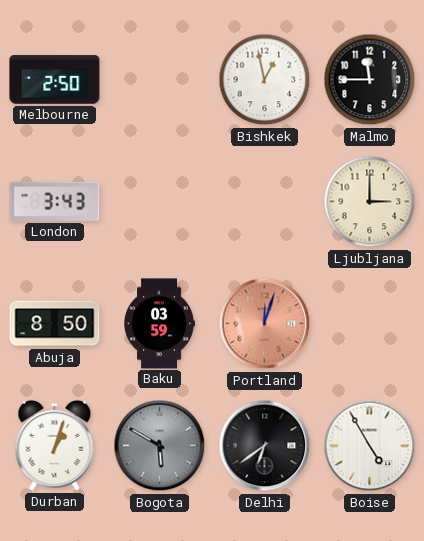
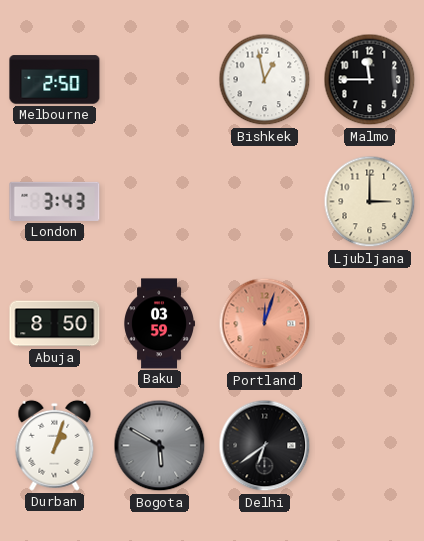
Boise: 4:55 -> none (370, 446)
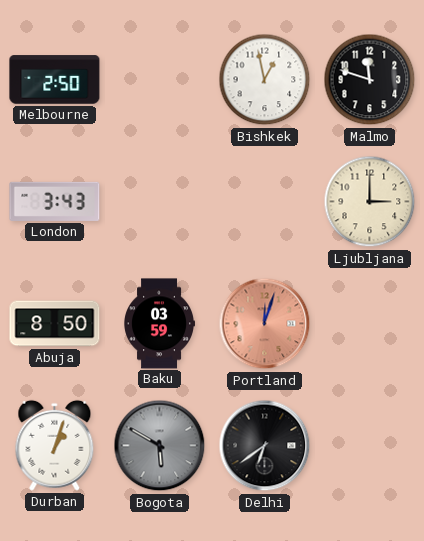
Malmo: 11:45 -> 11:48 (370, 80)
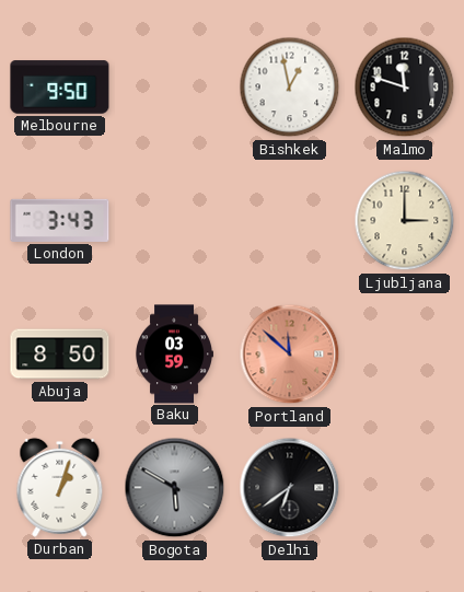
Melbourne: 2:50 -> 9:50 (60, 88)
Portland: 12:03 -> 11:52 (290, 355)
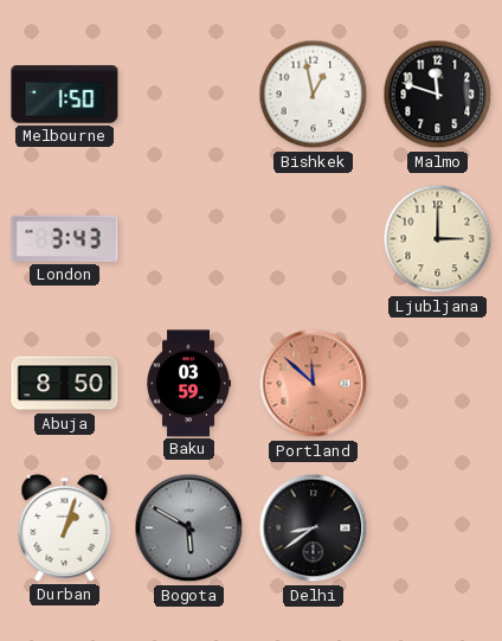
Melbourne: 9:50 -> 1:50 (65, 95)
Delhi: 6:39 -> 8:39 (314, 528)
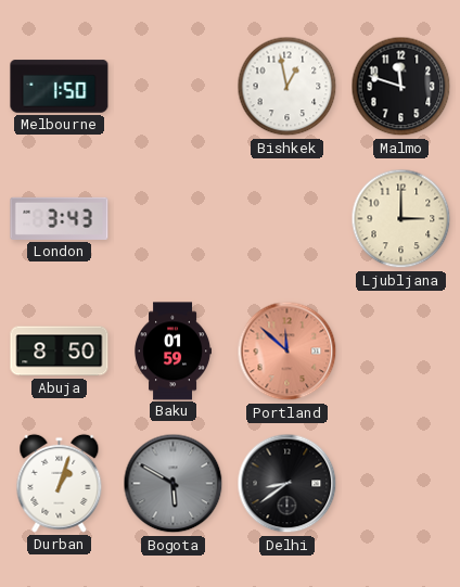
Baku: 03:59 -> 01:59 (173, 352)
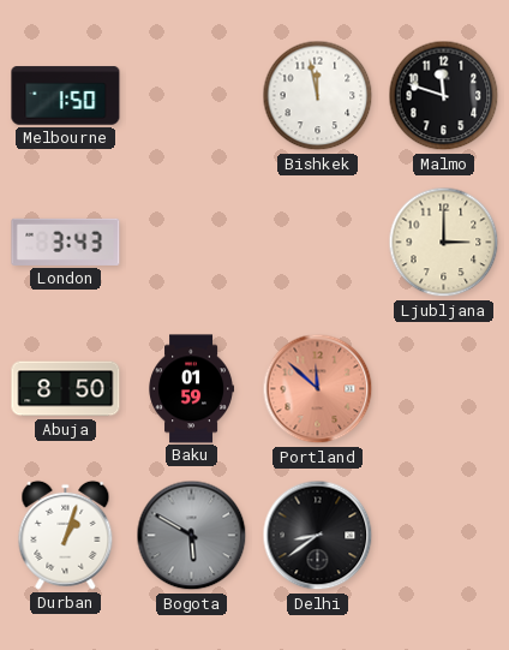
Bishkek: 12:58 -> 11:58 (318, 96)
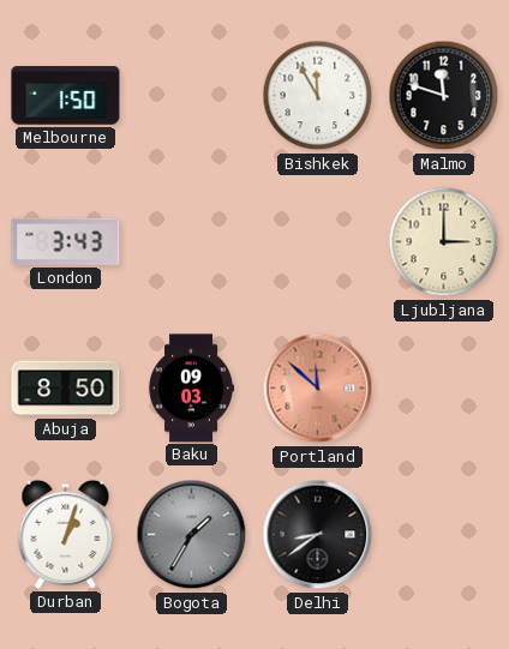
Bishkek: 11:58 -> 11:55 (318, 96)
Baku: 01:59 -> 09:03 (191, 389)
Bogota: 5:50 -> 1:35 (192, 535)
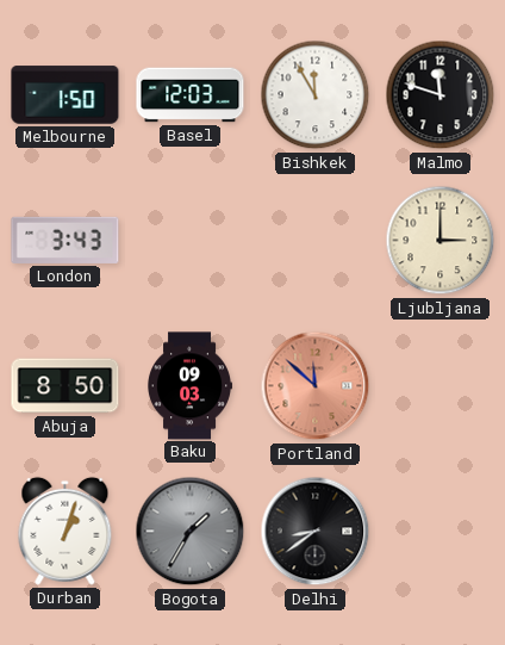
Basel: none -> 12:03 (191, 95)
